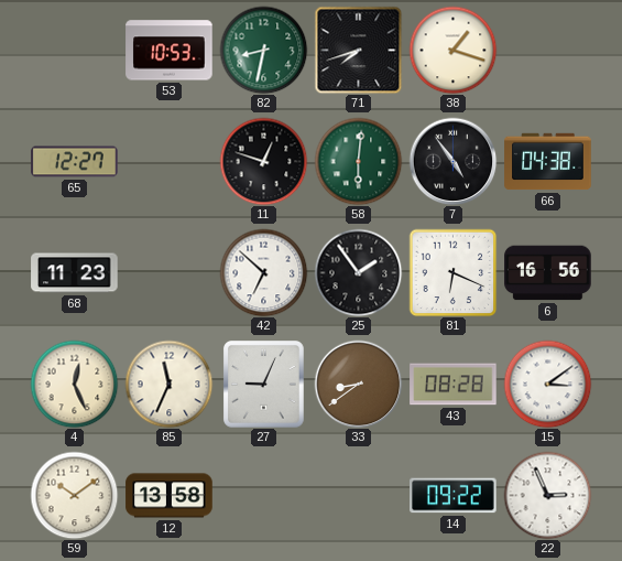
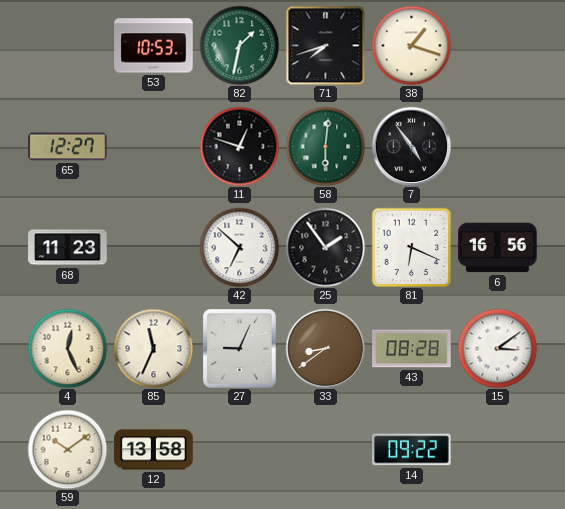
82: 8:32 -> 1:32 (239, 45)
66: 04:38 -> none (548, 162)
22: 2:56 -> none (547, 495)
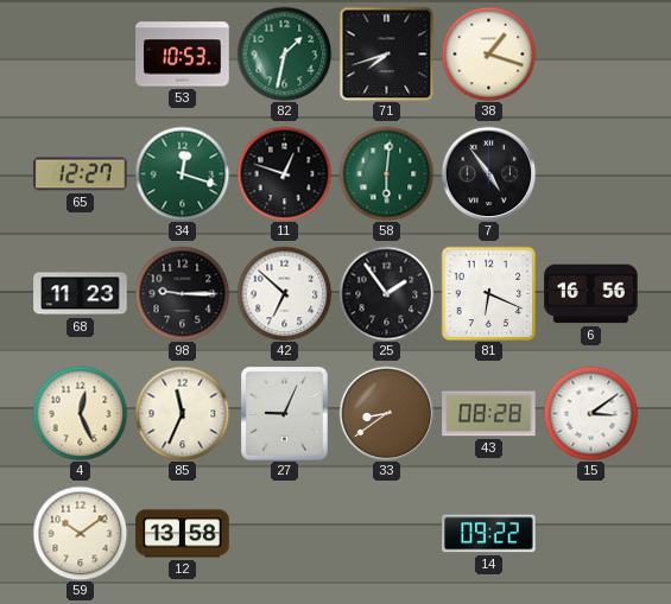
34: none -> 12:18 (182, 173)
98: none -> 9:15 (182, 293)
